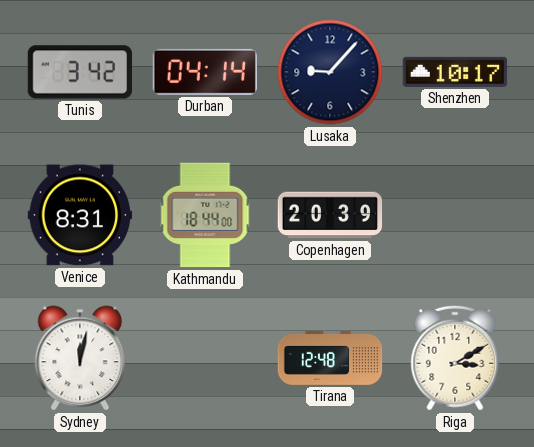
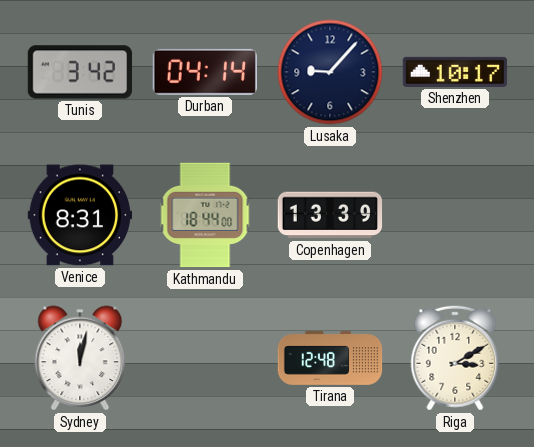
Copenhagen: 20:39 -> 13:39 (330, 215)
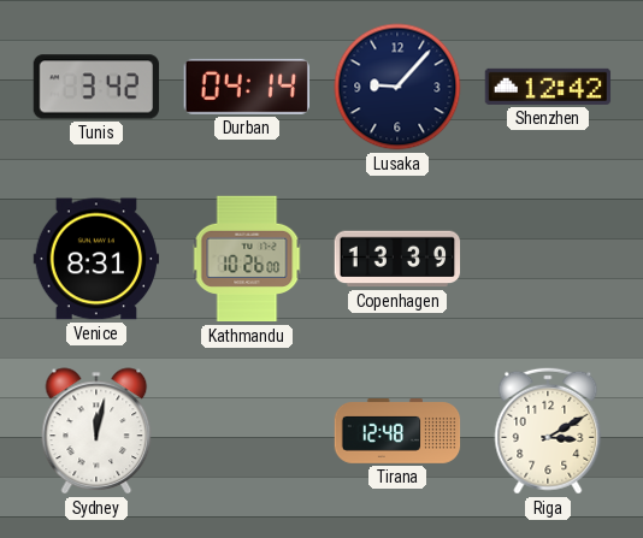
Shenzhen: 10:17 -> 12:42 (548, 87)
Kathmandu: 18:44 -> 10:26 (247, 259)
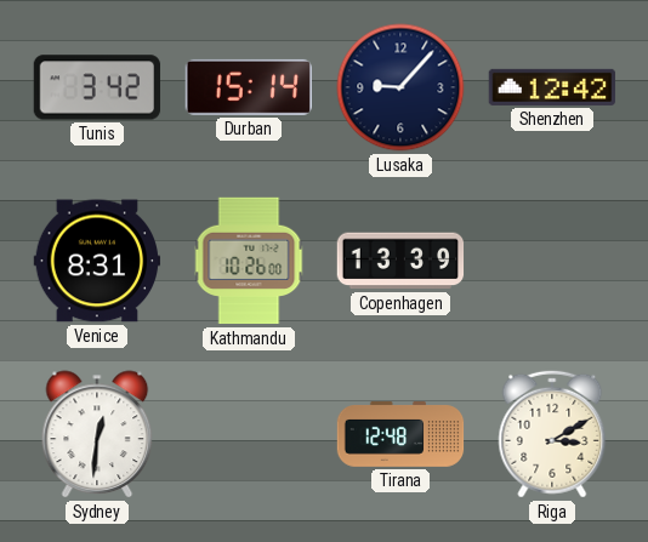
Durban: 04:14 -> 15:14 (249, 87)
Sydney: 12:02 -> 12:31 (97, 434)
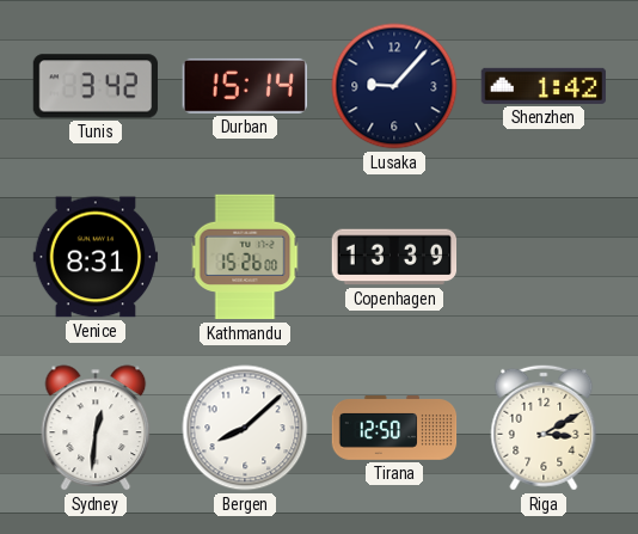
Shenzhen: 12:42 -> 1:42 (544, 86)
Kathmandu: 10:26 -> 15:26 (245, 257)
Bergen: none -> 8:08 (245, 428)
Tirana: 12:48 -> 12:50 (394, 428)
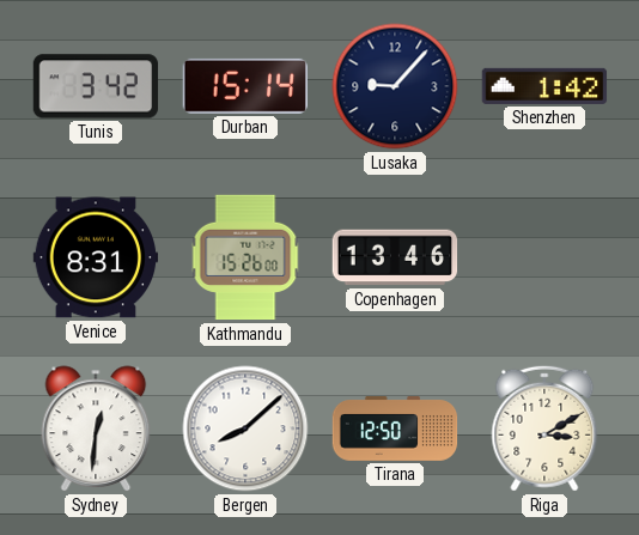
Copenhagen: 13:39 -> 13:46 (395, 257)
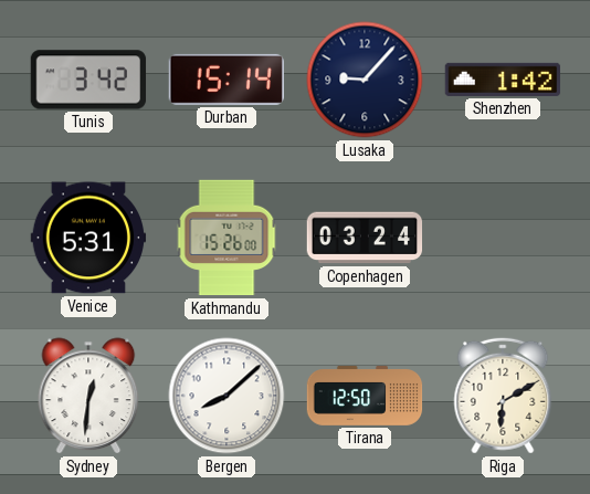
Venice: 8:31 -> 5:31 (88, 238)
Copenhagen: 13:46 -> 03:24 (365, 238)
Riga: 3:10 -> 6:10 (503, 396)
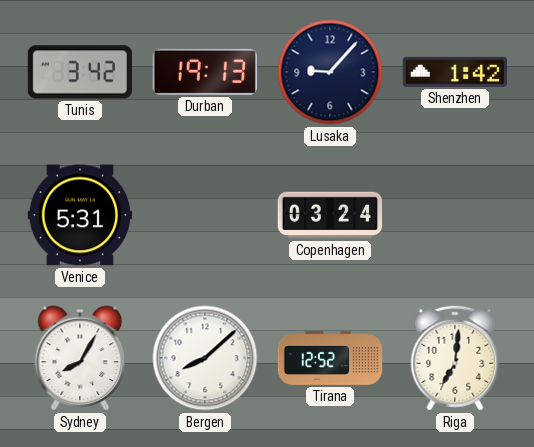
Durban: 15:14 -> 19:13 (205, 72)
Kathmandu: 15:26 -> none (226, 238)
Sydney: 12:31 -> 8:05 (80, 358)
Tirana: 12:50 -> 12:52 (330, 358)
Riga: 6:10 -> 7:01 (455, 358)
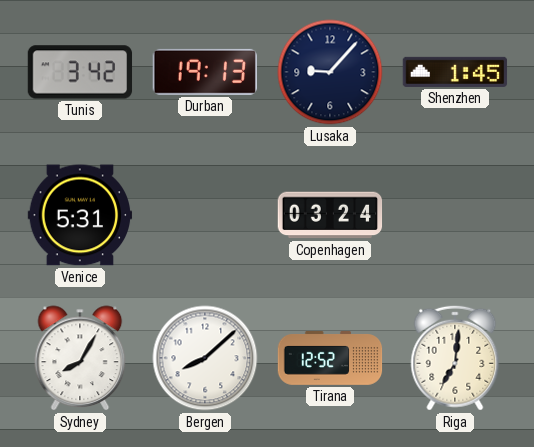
Shenzhen: 1:42 -> 1:45 (455, 72)
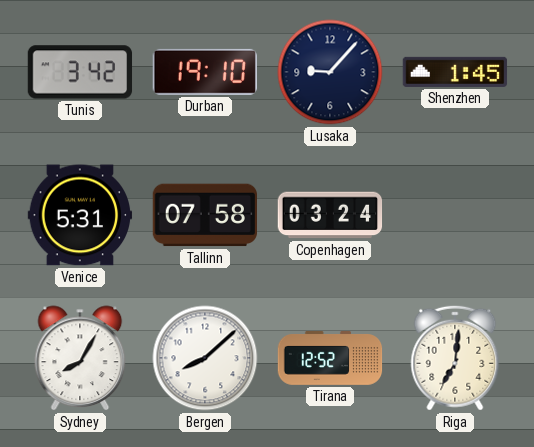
Durban: 19:13 -> 19:10 (205, 72)
Tallinn: none -> 07:58 (204, 215)
